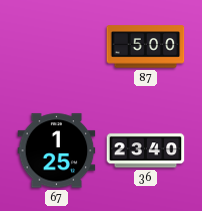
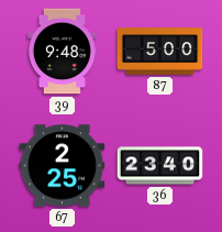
39: none -> 9:48 (62, 52)
67: 1:25 -> 2:25 (63, 166)
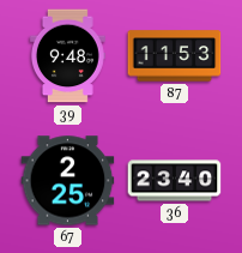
87: 5:00 -> 11:53 (175, 56)
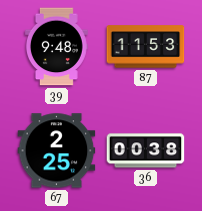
36: 23:40 -> 00:38 (146, 151)
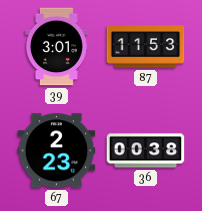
39: 9:48 -> 3:01 (56, 47)
67: 2:25 -> 2:23 (57, 151)
